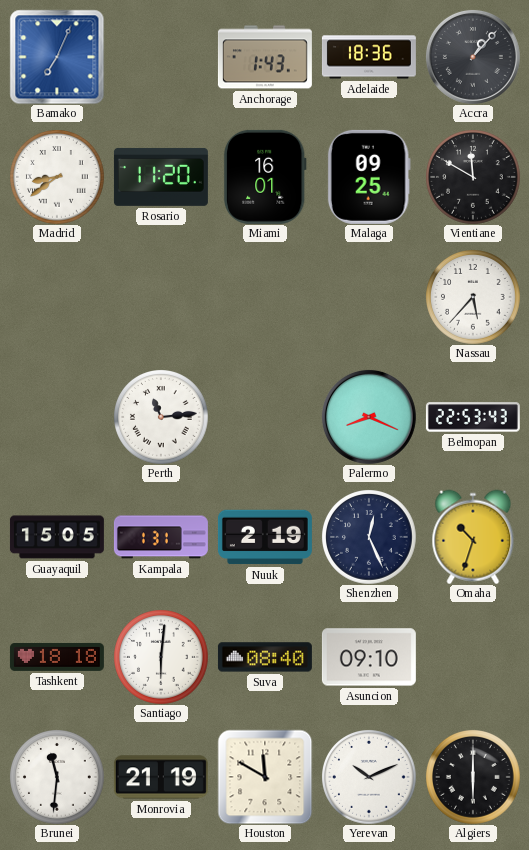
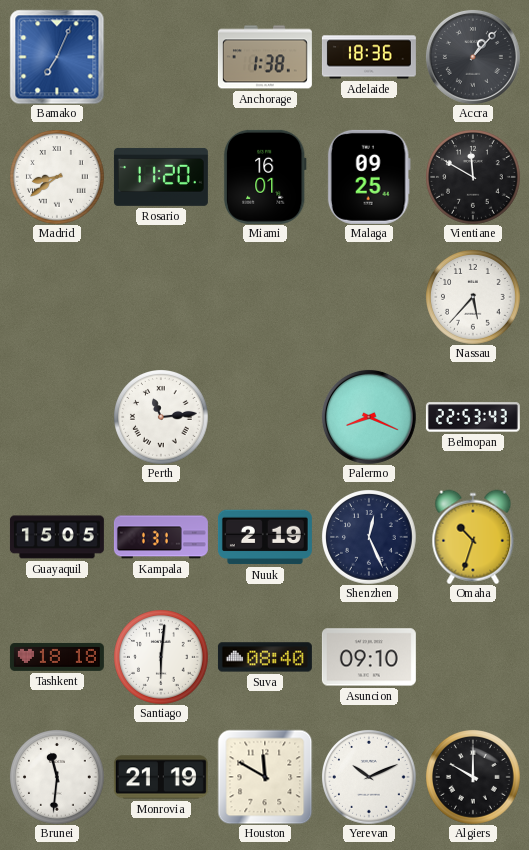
Anchorage: 1:43 -> 1:38 (265, 57)
Algiers: 6:00 -> 10:00 (473, 777)
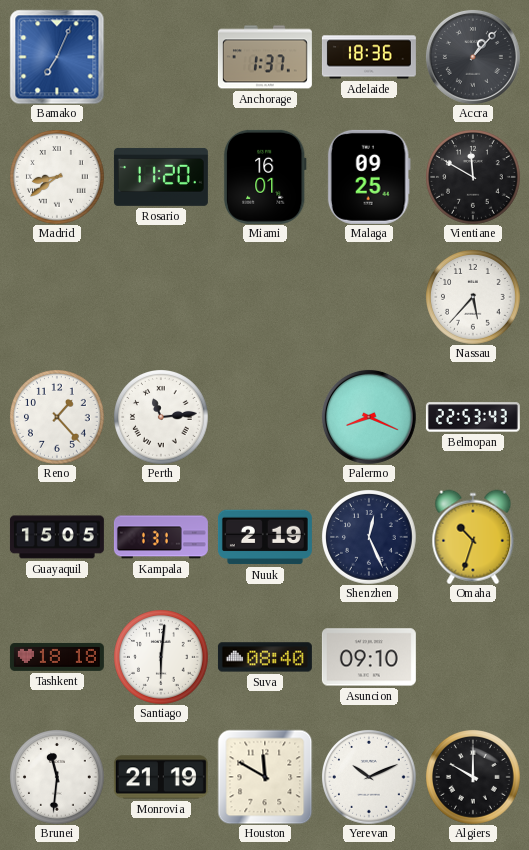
Anchorage: 1:38 -> 1:37 (265, 57)
Reno: none -> 1:23 (57, 417)
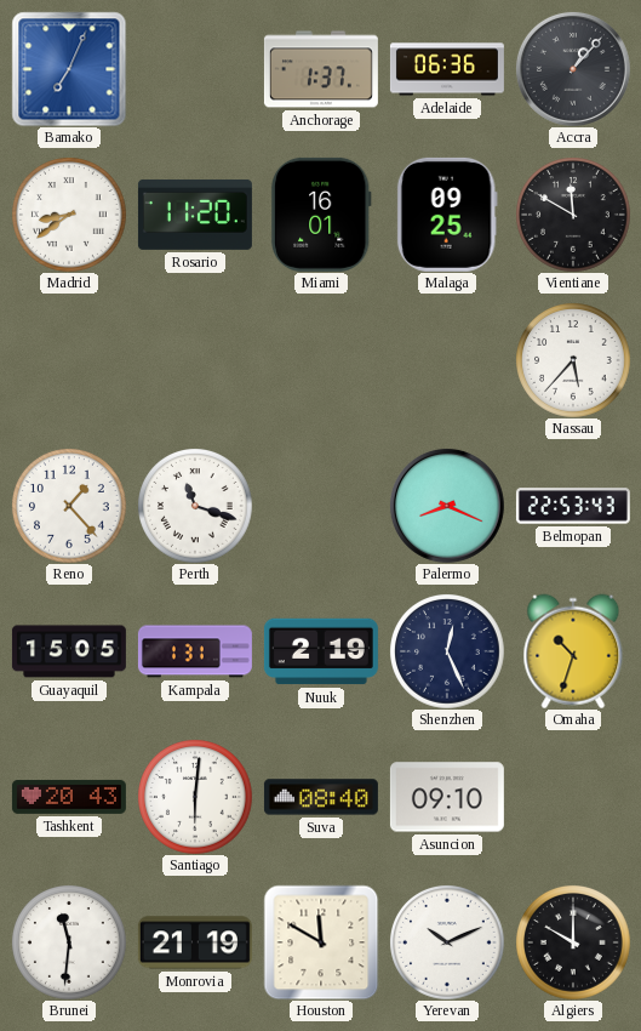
Adelaide: 18:36 -> 06:36 (447, 69)
Perth: 11:14 -> 11:18 (195, 506)
Tashkent: 18:18 -> 20:43 (69, 797)
